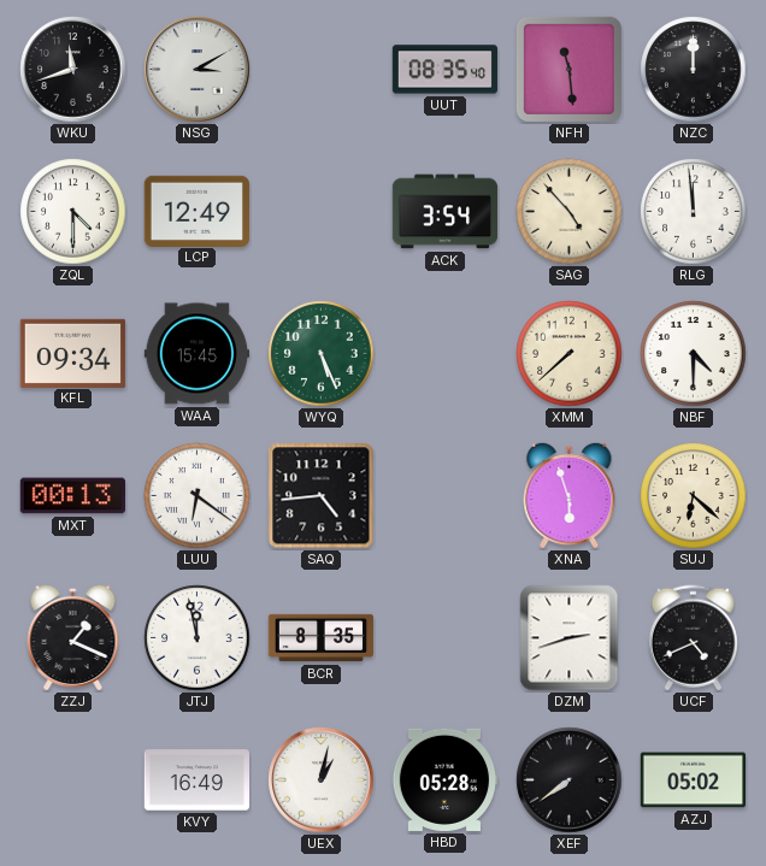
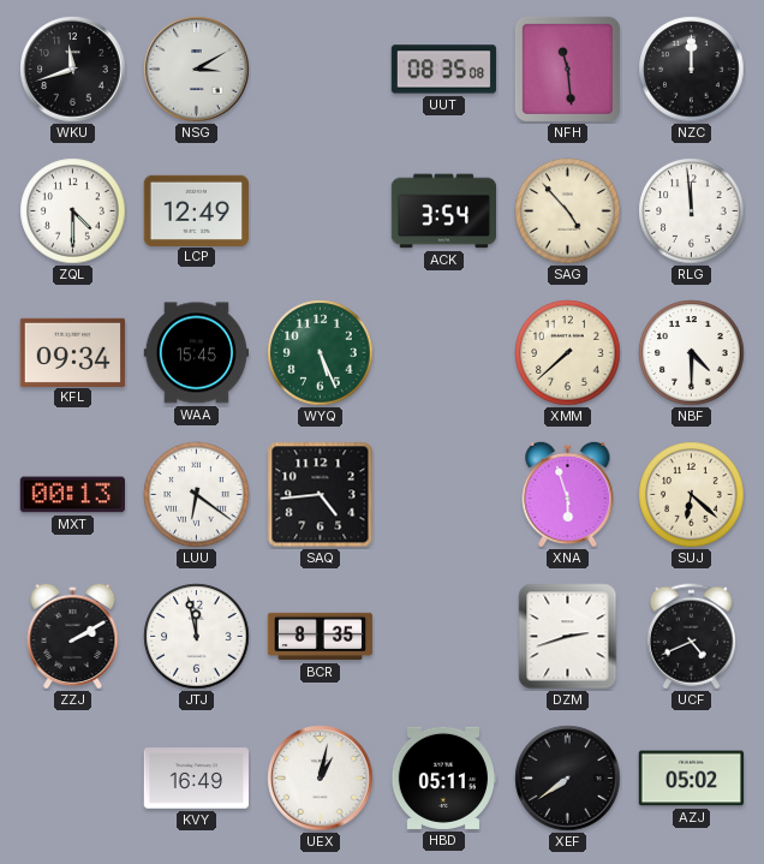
UUT: 08:35:40 -> 08:35:08 (444, 70)
ZZJ: 1:19 -> 2:10 (73, 636)
HBD: 05:28 -> 05:11 (443, 777)
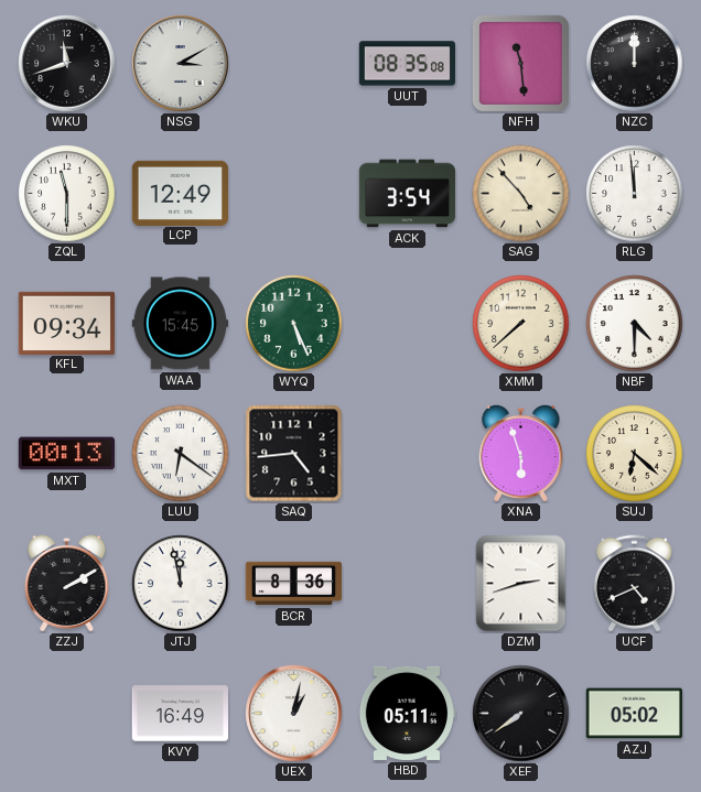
ZQL: 4:30 -> 11:30 (67, 194)
BCR: 8:35 -> 8:36 (294, 584)
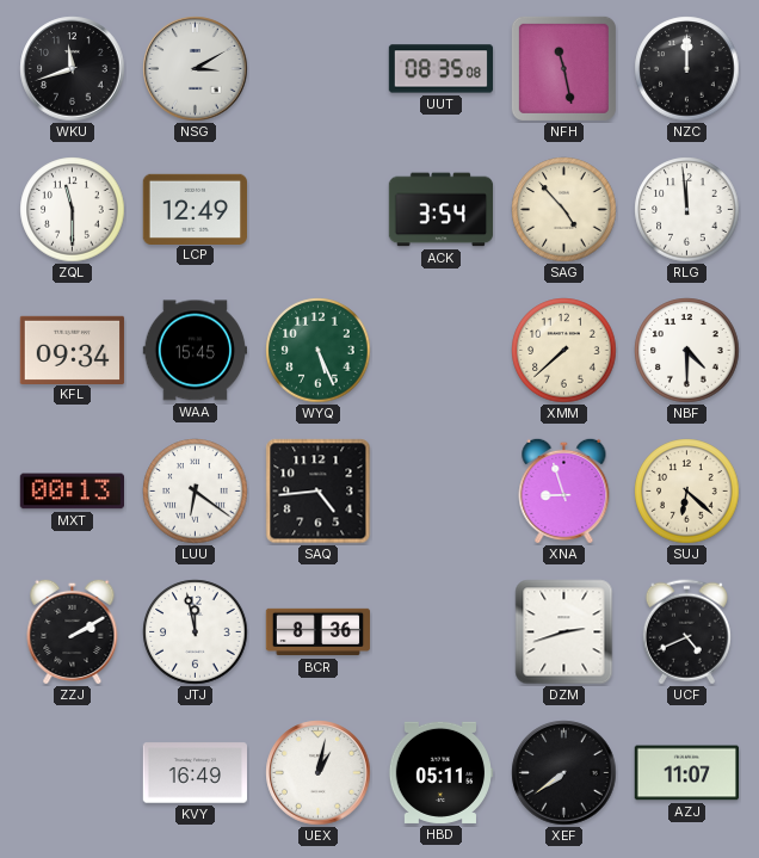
NFH: 11:29 -> 11:28 (563, 68)
XNA: 5:57 -> 8:57 (564, 490)
AZJ: 05:02 -> 11:07 (687, 773)
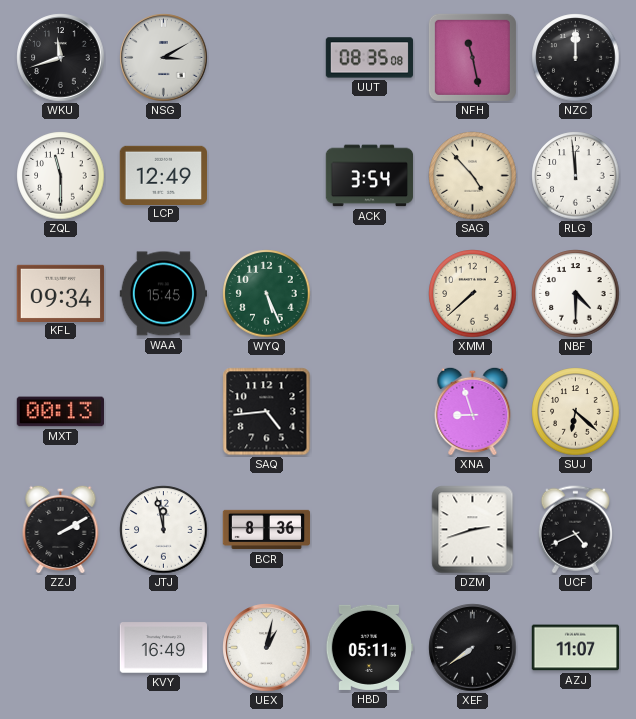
LUU: 6:21 -> none (196, 492)
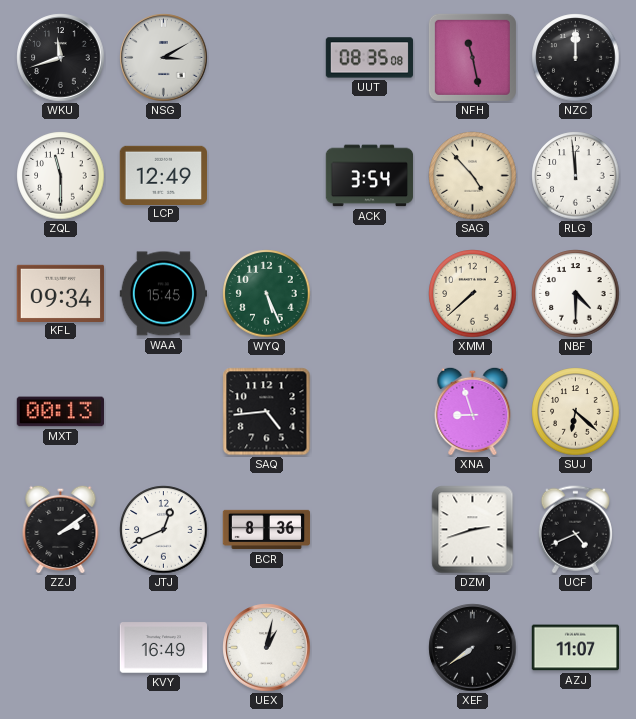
ZZJ: 2:10 -> 2:09 (61, 529)
JTJ: 11:58 -> 12:41 (164, 530)
HBD: 05:11 -> none (369, 647)
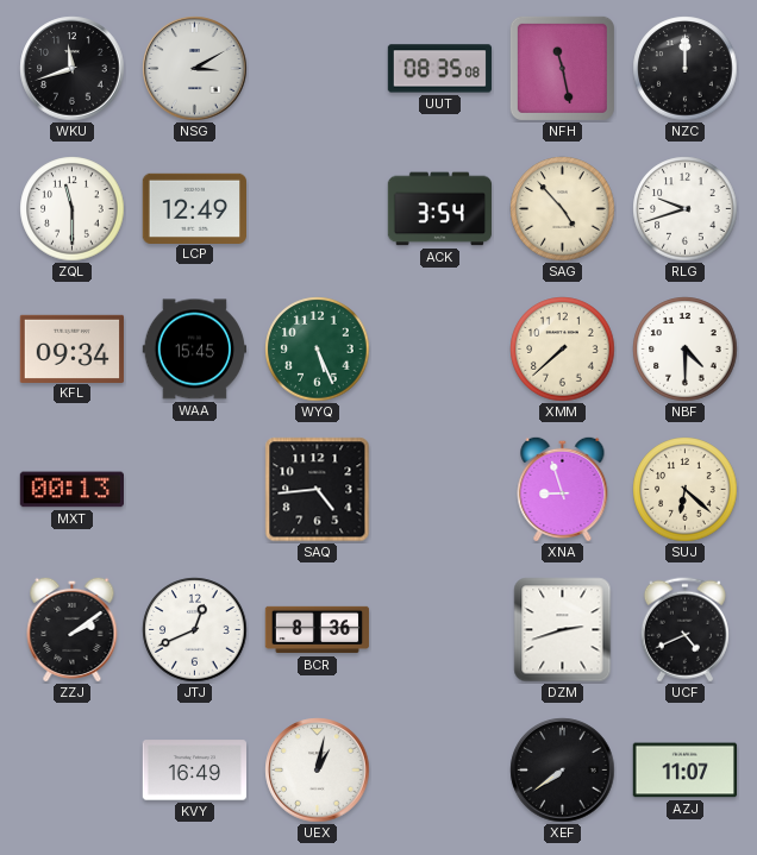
RLG: 11:59 -> 9:42 (686, 209)
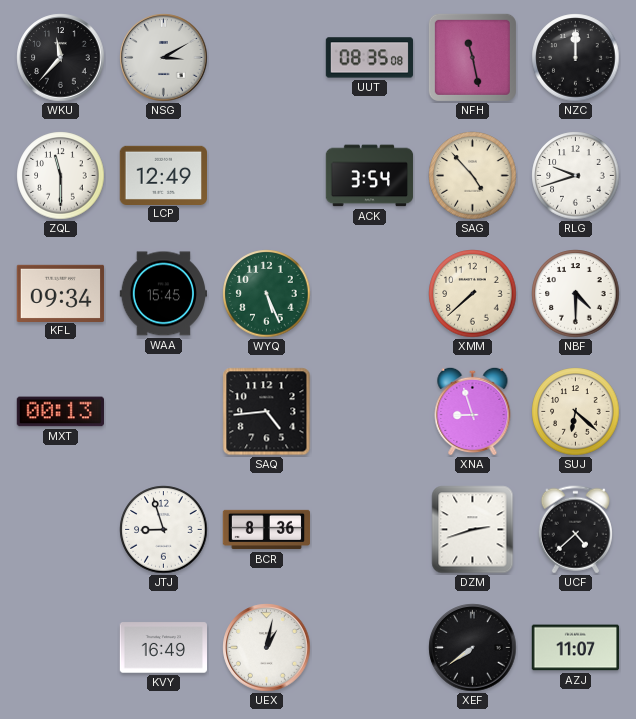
WKU: 11:42 -> 11:37 (61, 58)
ZZJ: 2:09 -> none (73, 629)
JTJ: 12:41 -> 8:57 (164, 530)
UCF: 4:41 -> 4:38 (575, 530)
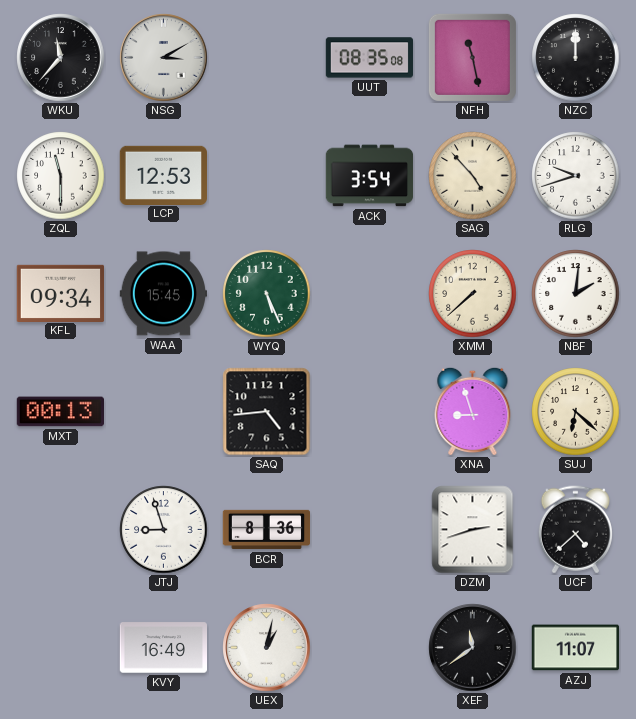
LCP: 12:49 -> 12:53 (164, 175)
NBF: 4:30 -> 2:01 (576, 294)
XEF: 7:39 -> 11:39 (473, 648)
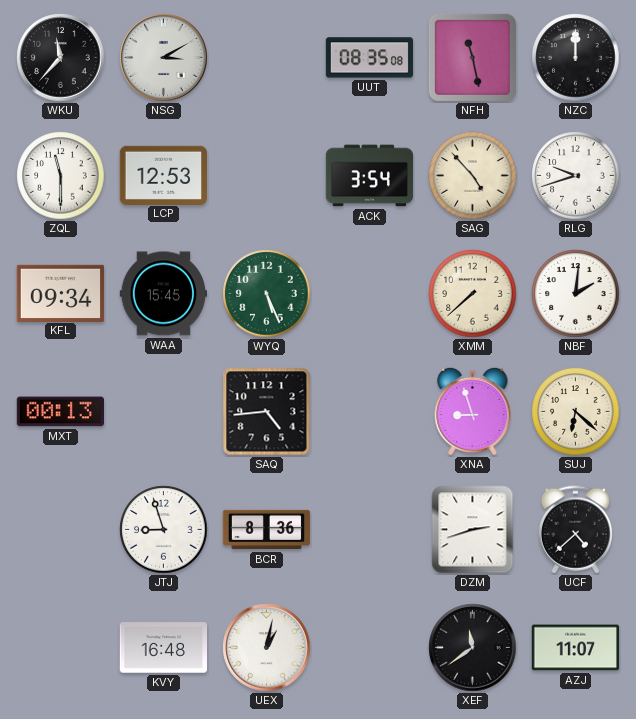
KVY: 16:49 -> 16:48 (164, 648)
